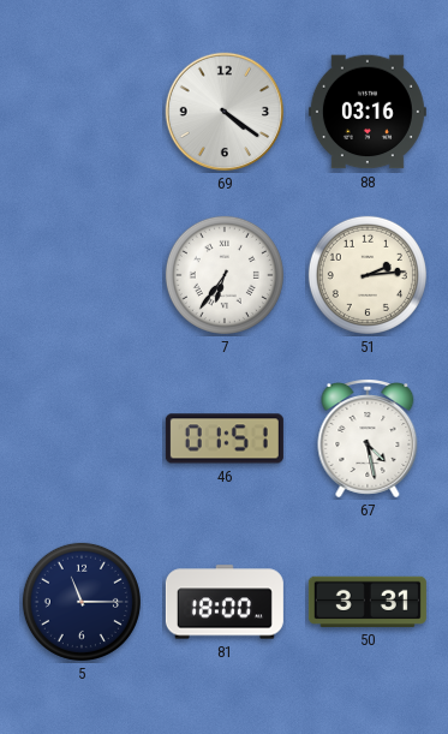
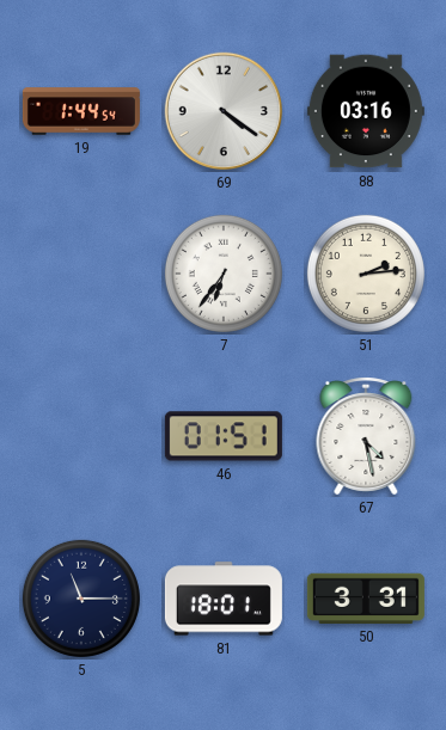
19: none -> 1:44 (81, 111)
81: 18:00 -> 18:01 (224, 599)
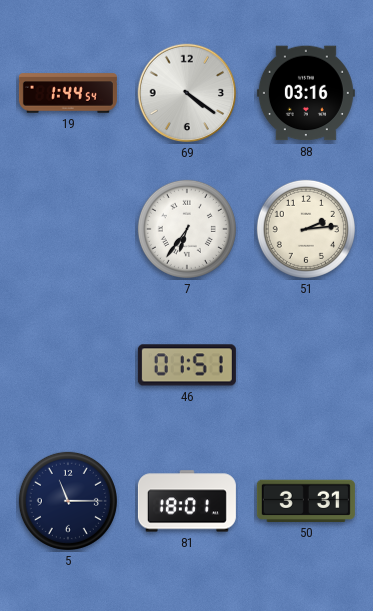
67: 4:28 -> none (366, 436)
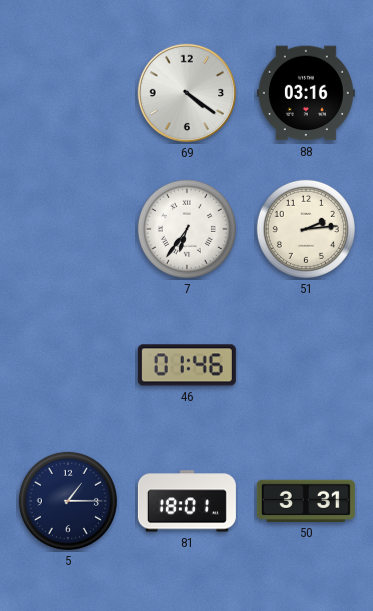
19: 1:44 -> none (68, 93)
46: 01:51 -> 01:46 (187, 365)
5: 11:15 -> 1:15 (68, 501)
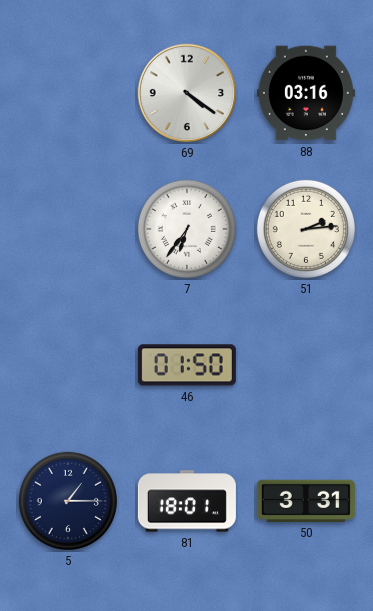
46: 01:46 -> 01:50 (187, 365)
